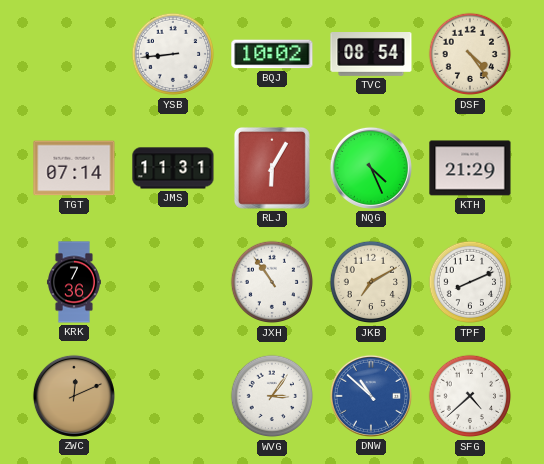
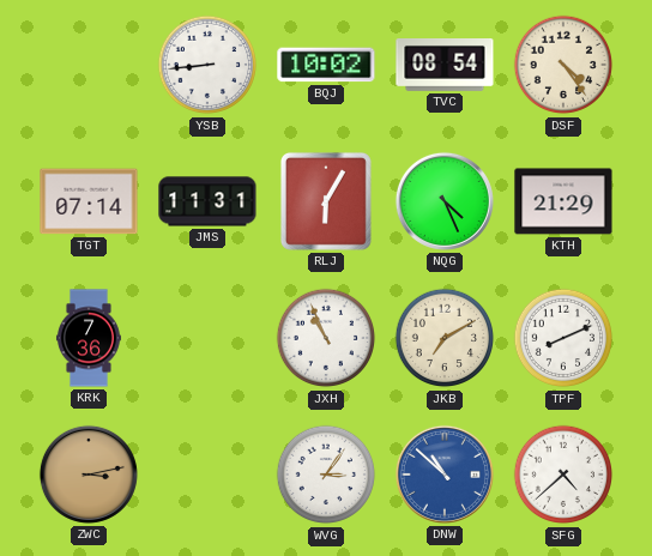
JXH: 10:54 -> 10:56 (326, 338)
ZWC: 12:11 -> 3:13 (89, 475)
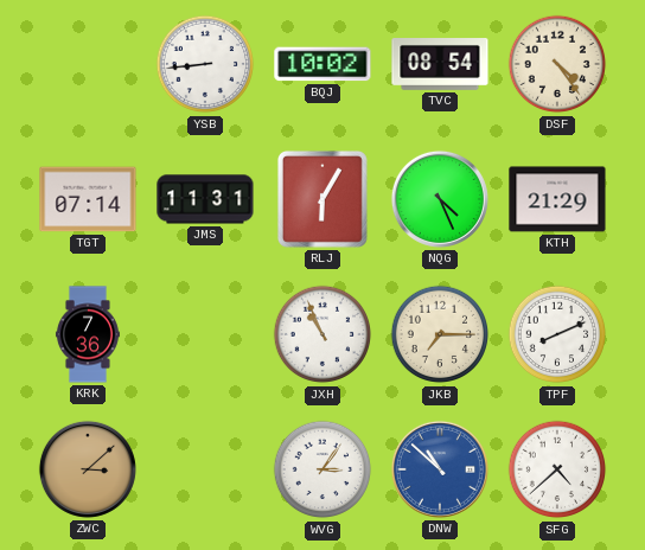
JKB: 7:10 -> 7:15 (440, 334)
ZWC: 3:13 -> 3:08 (88, 469)
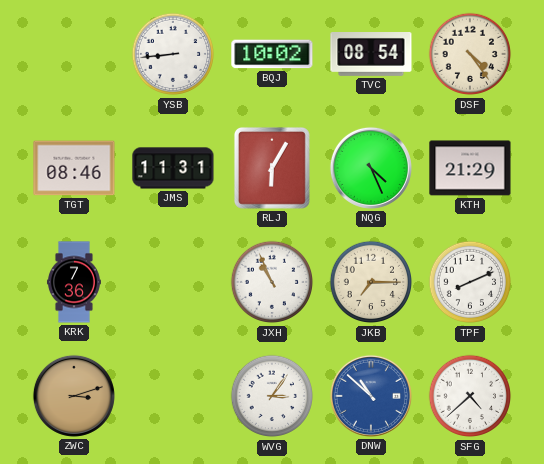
TGT: 07:14 -> 08:46 (74, 168)
ZWC: 3:08 -> 3:12 (74, 396)
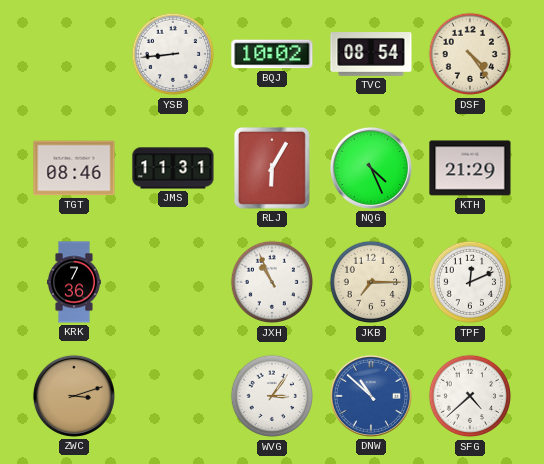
TPF: 8:11 -> 12:11 (470, 282)
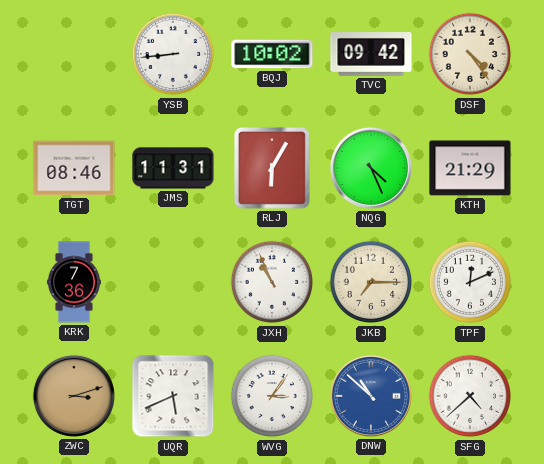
TVC: 08:54 -> 09:42 (371, 55)
UQR: none -> 5:41 (173, 396)
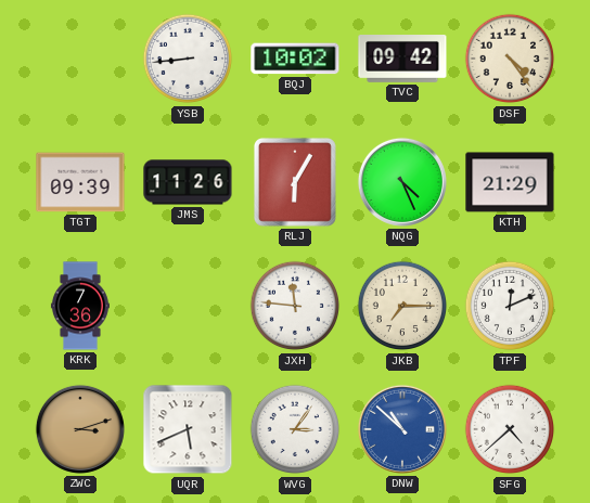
TGT: 08:46 -> 09:39 (80, 182)
JMS: 11:31 -> 11:26 (188, 182)
JXH: 10:56 -> 11:46 (295, 306)
